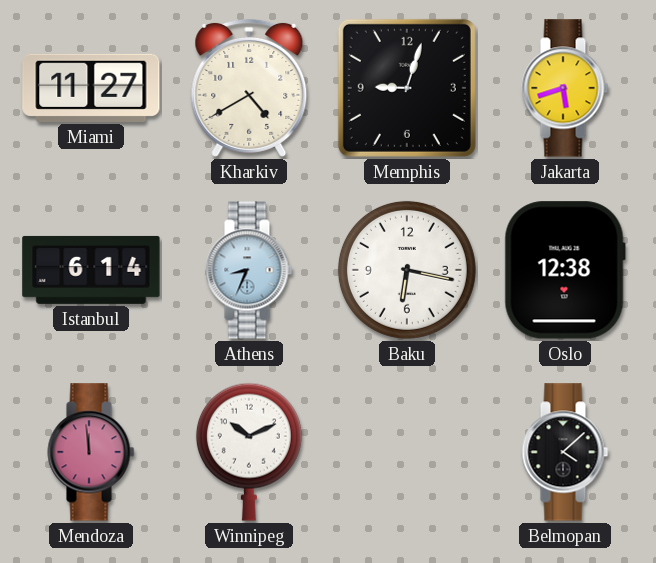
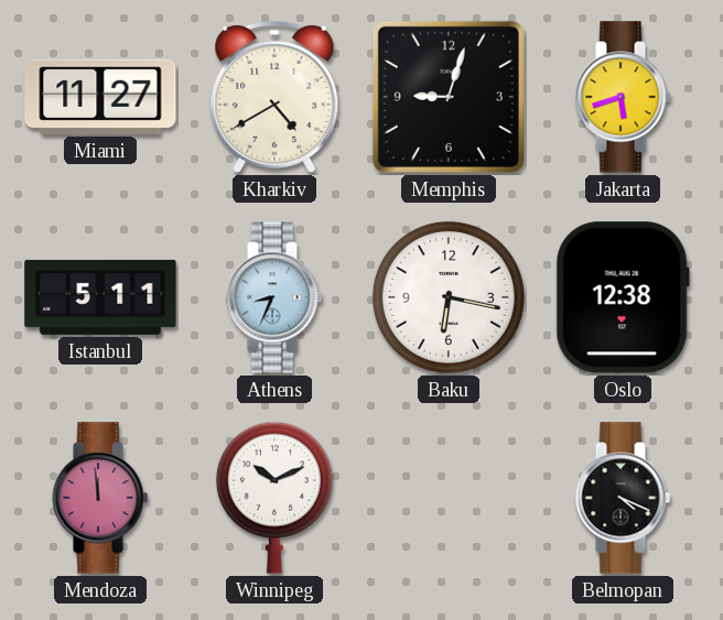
Istanbul: 6:14 -> 5:11 (100, 297)
Belmopan: 4:08 -> 4:19 (623, 498)
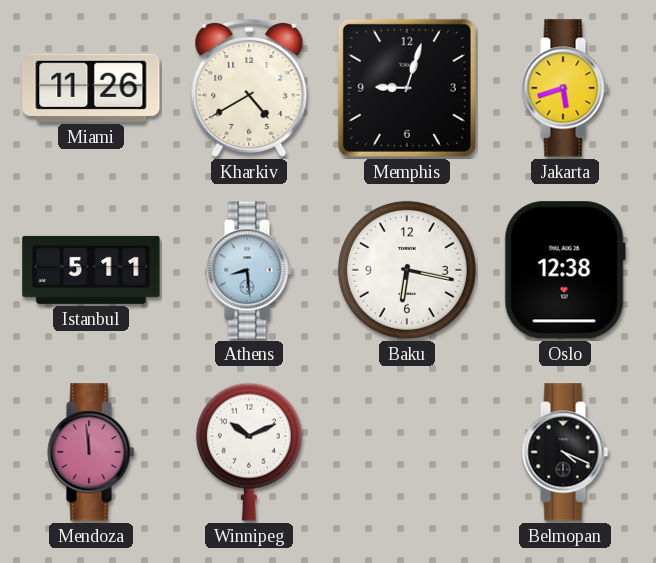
Miami: 11:27 -> 11:26 (91, 88)
Athens: 8:34 -> 8:29 (249, 270)
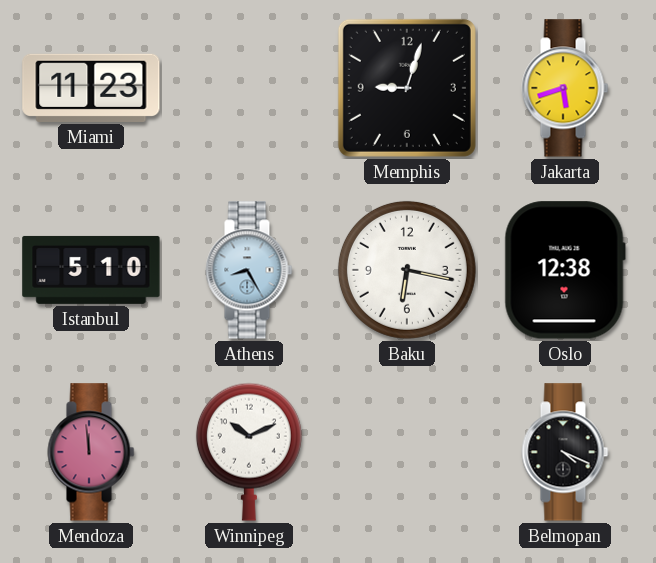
Miami: 11:26 -> 11:23 (91, 88)
Kharkiv: 4:40 -> none (249, 88)
Istanbul: 5:11 -> 5:10 (91, 270)
Athens: 8:29 -> 8:25 (249, 270)
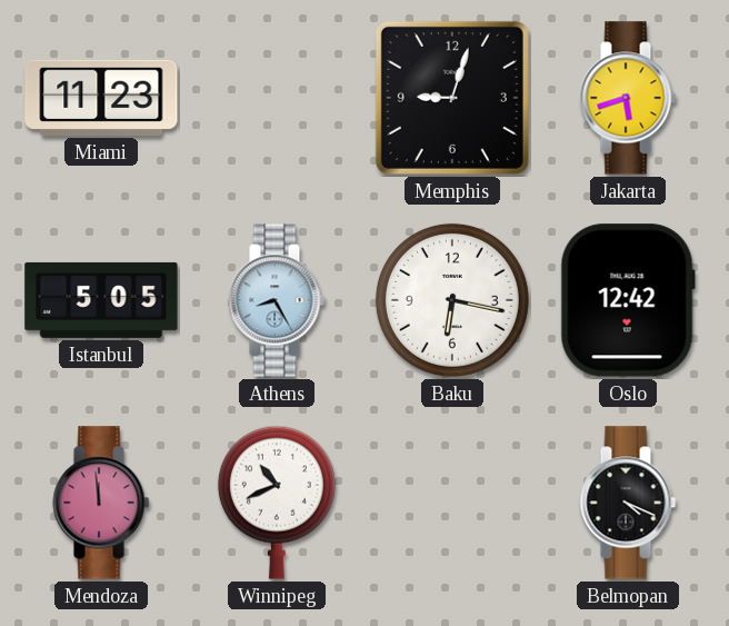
Istanbul: 5:10 -> 5:05 (101, 300)
Oslo: 12:38 -> 12:42 (628, 300)
Winnipeg: 10:11 -> 10:41 (277, 503)
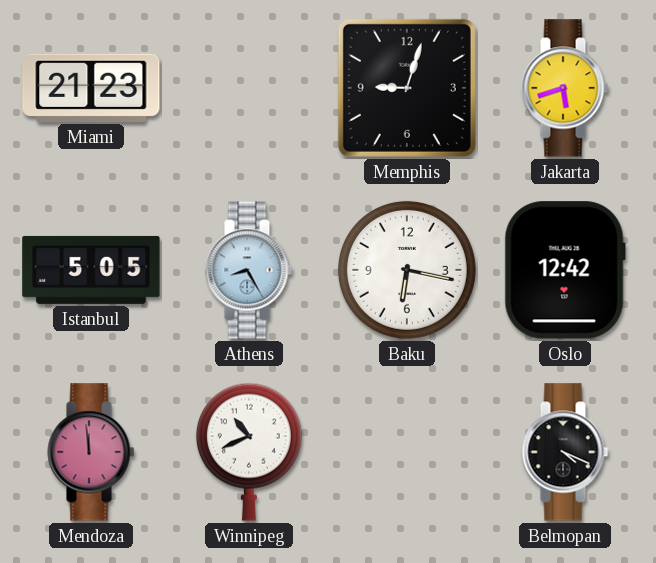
Miami: 11:23 -> 21:23 (91, 88)
